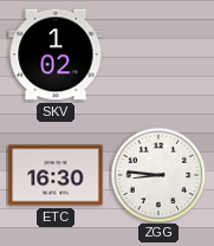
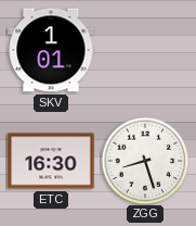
SKV: 1:02 -> 1:01 (51, 50)
ZGG: 8:46 -> 8:27 (145, 161)
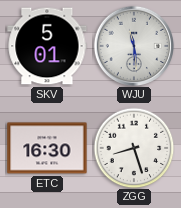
SKV: 1:01 -> 5:01 (47, 46)
WJU: none -> 11:29 (133, 45)
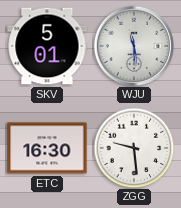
ZGG: 8:27 -> 9:29 (134, 148)
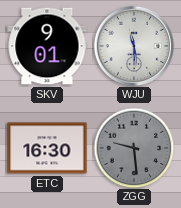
SKV: 5:01 -> 9:01 (47, 46)
ZGG dial: white -> grey (134, 148)
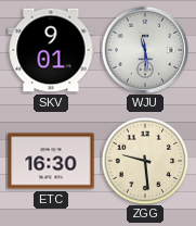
ZGG dial: grey -> cream (145, 161)
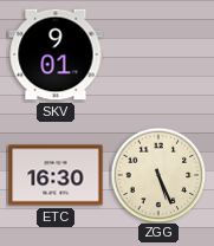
WJU: 11:29 -> none (144, 49)
ZGG: 9:29 -> 5:26 (158, 175)
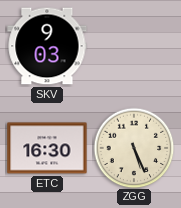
SKV: 9:01 -> 9:03 (47, 46)
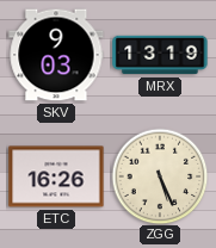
MRX: none -> 13:19 (160, 55)
ETC: 16:30 -> 16:26 (56, 176)
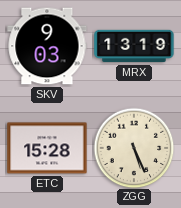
ETC: 16:26 -> 15:28 (47, 148)
